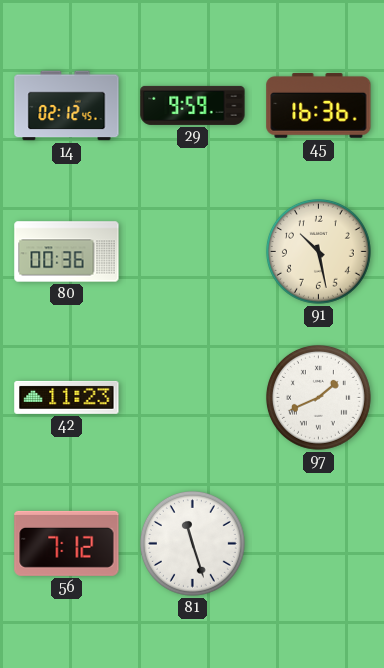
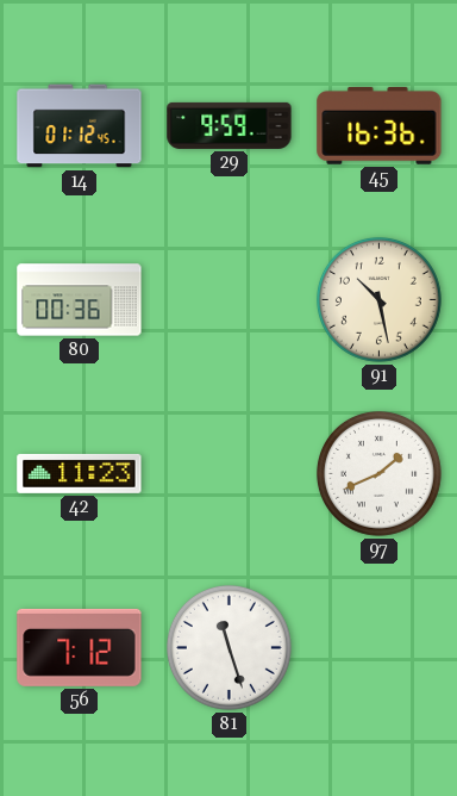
14: 02:12 -> 01:12 (80, 126)
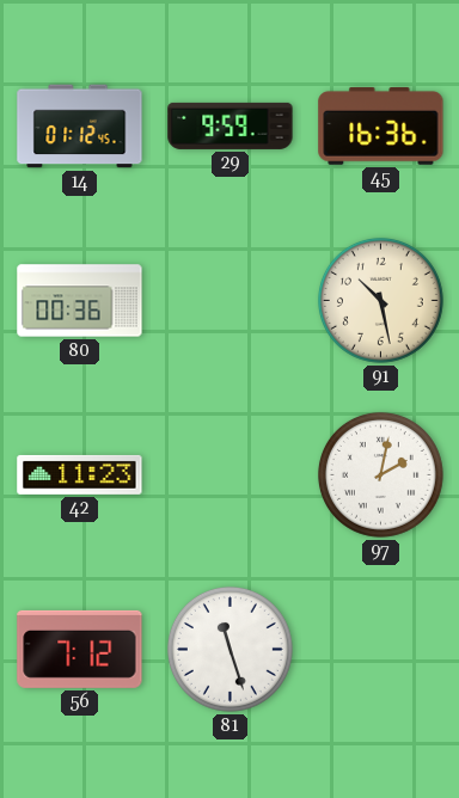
97: 1:41 -> 2:02 (380, 474)
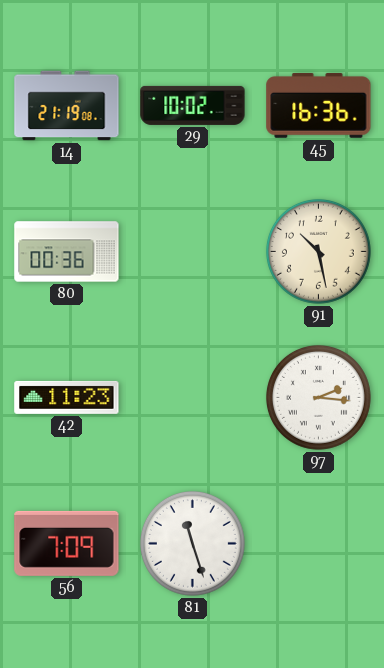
14: 01:12 -> 21:19 (67, 106)
29: 9:59 -> 10:02 (193, 105)
97: 2:02 -> 2:16 (318, 397)
56: 7:12 -> 7:09 (67, 543)
